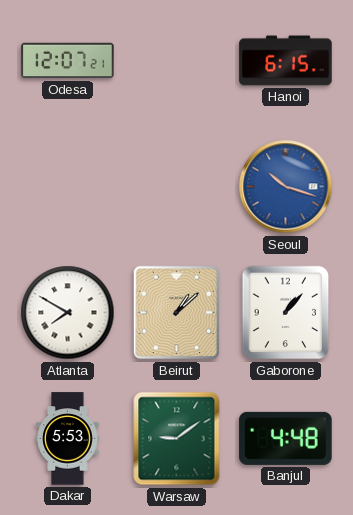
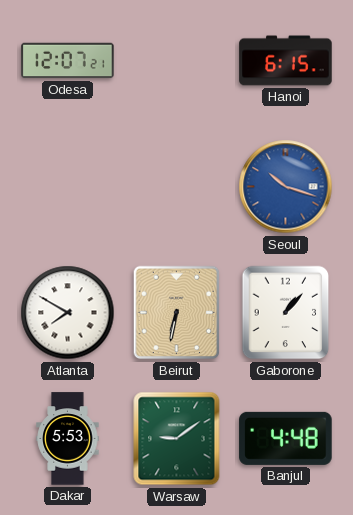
Beirut: 1:08 -> 6:32 (177, 313)
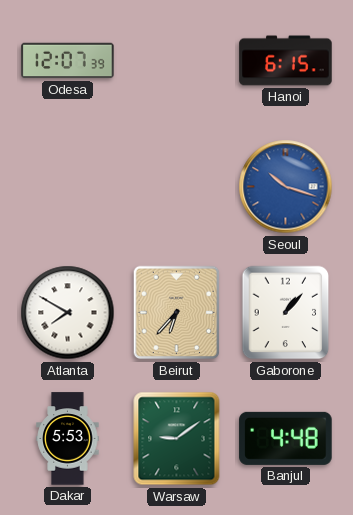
Odesa: 12:07:21 -> 12:07:39 (68, 61)
Beirut: 6:32 -> 6:37 (177, 313)
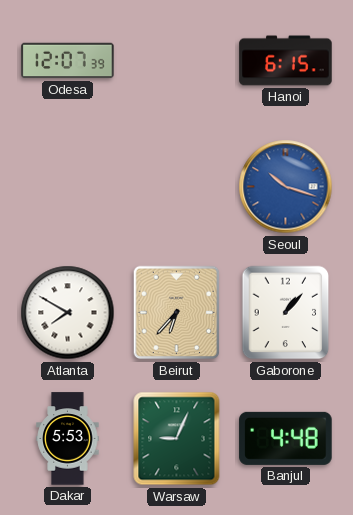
Warsaw: 9:09 -> 9:04 (177, 439)
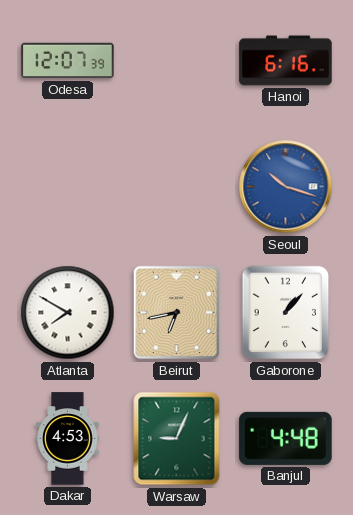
Hanoi: 6:15 -> 6:16 (286, 61)
Beirut: 6:37 -> 6:43 (177, 313)
Dakar: 5:53 -> 4:53 (68, 439)
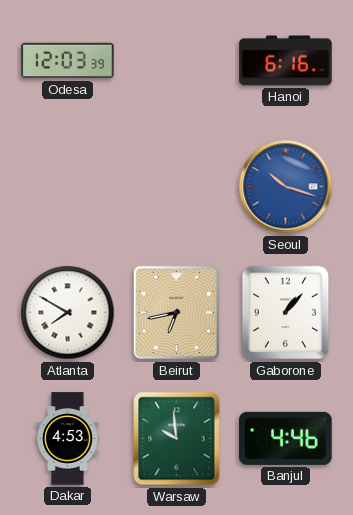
Odesa: 12:07 -> 12:03 (68, 61)
Warsaw: 9:04 -> 9:59 (177, 439)
Banjul: 4:48 -> 4:46 (286, 438)
